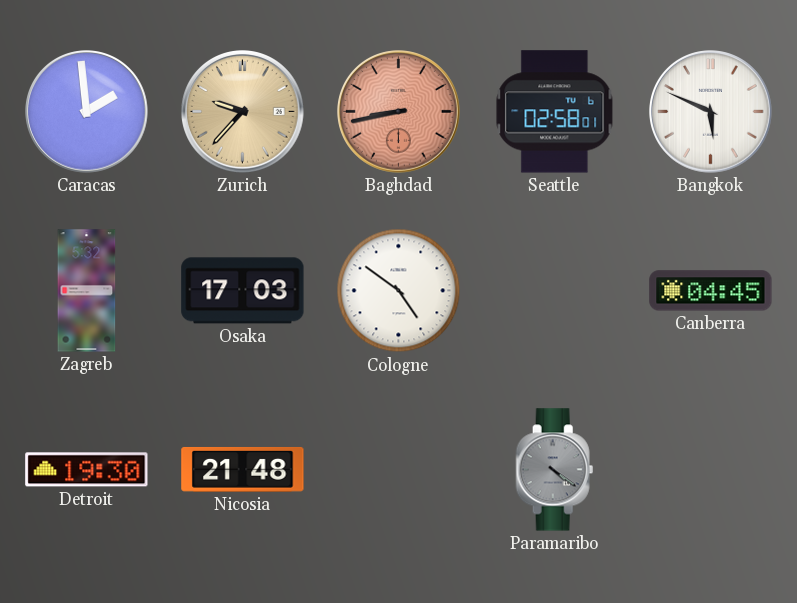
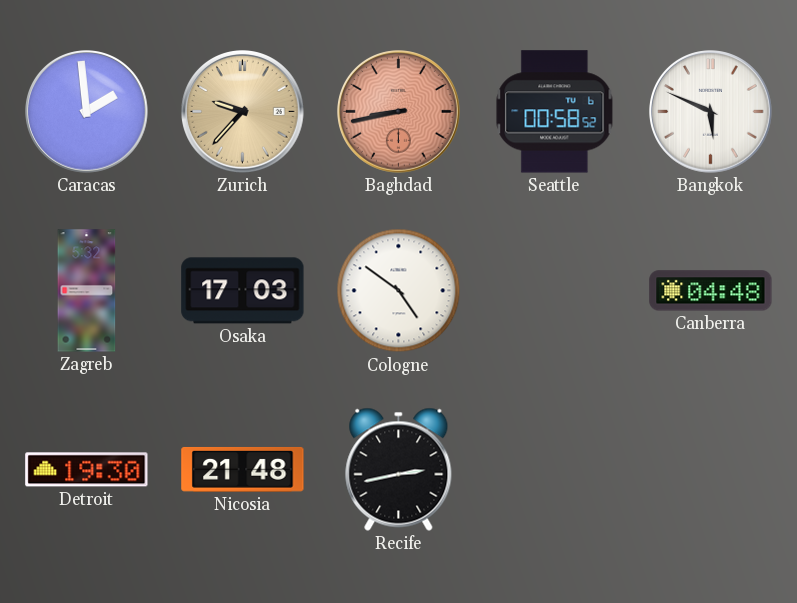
Seattle: 02:58 -> 00:58 (555, 112)
Canberra: 04:45 -> 04:48 (711, 291)
Recife: none -> 2:43 (399, 469)
Paramaribo: 4:21 -> none (555, 470)
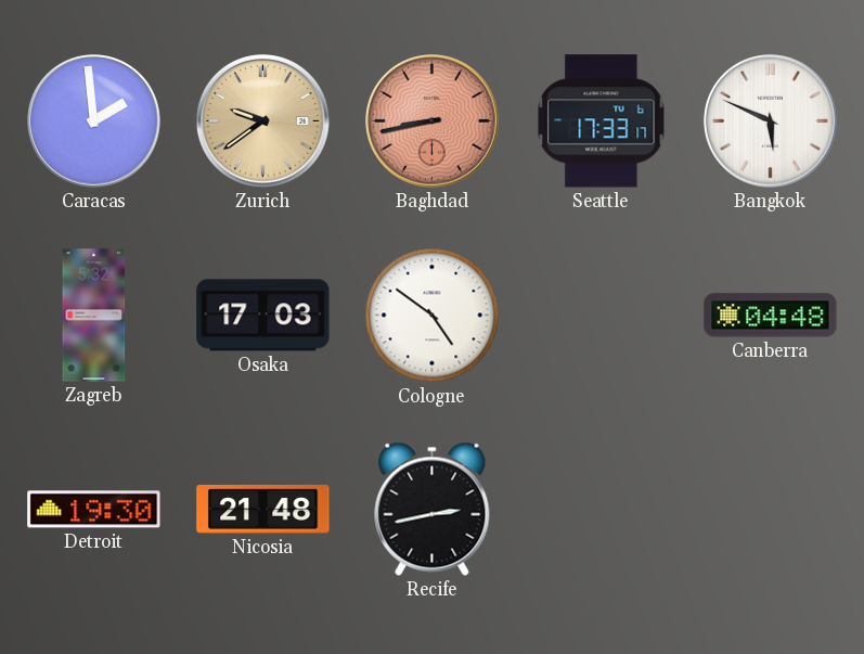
Zurich: 9:37 -> 9:39 (263, 121)
Seattle: 00:58 -> 17:33 (602, 121)
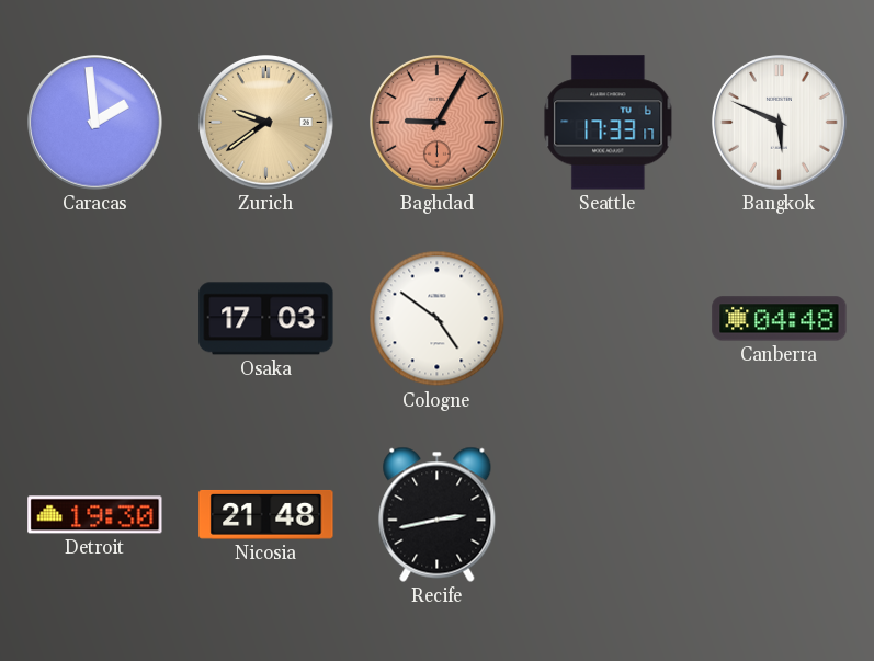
Baghdad: 8:43 -> 9:05 (438, 123)
Zagreb: 5:32 -> none (94, 316)
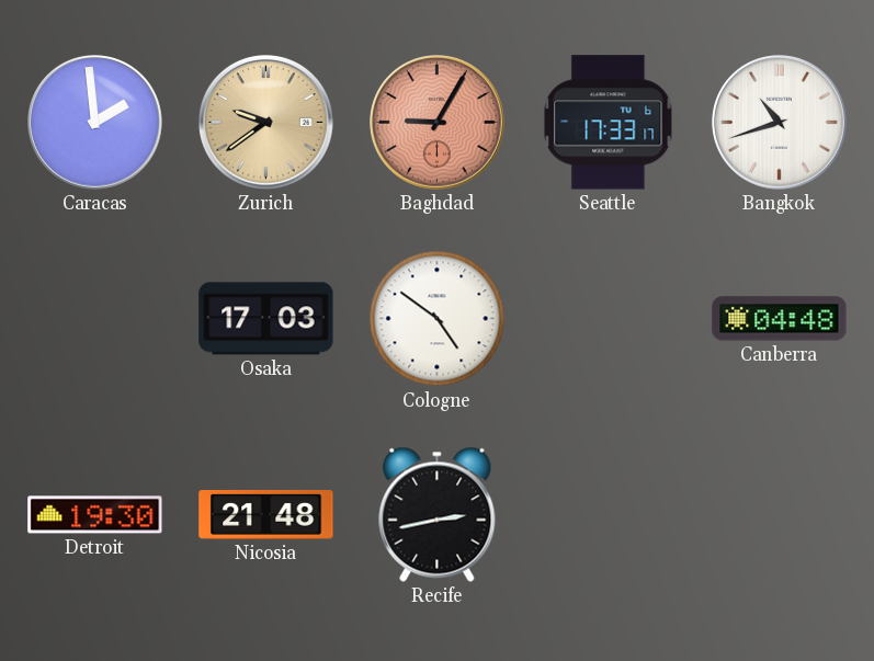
Bangkok: 5:49 -> 10:42 (780, 123)
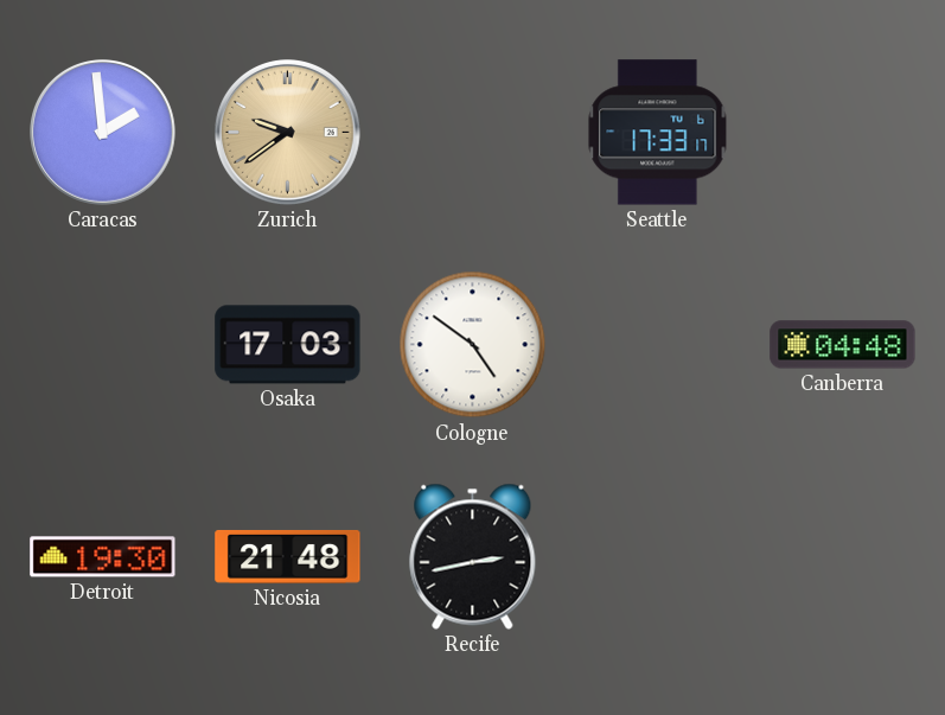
Baghdad: 9:05 -> none (438, 123)
Bangkok: 10:42 -> none (780, 123)
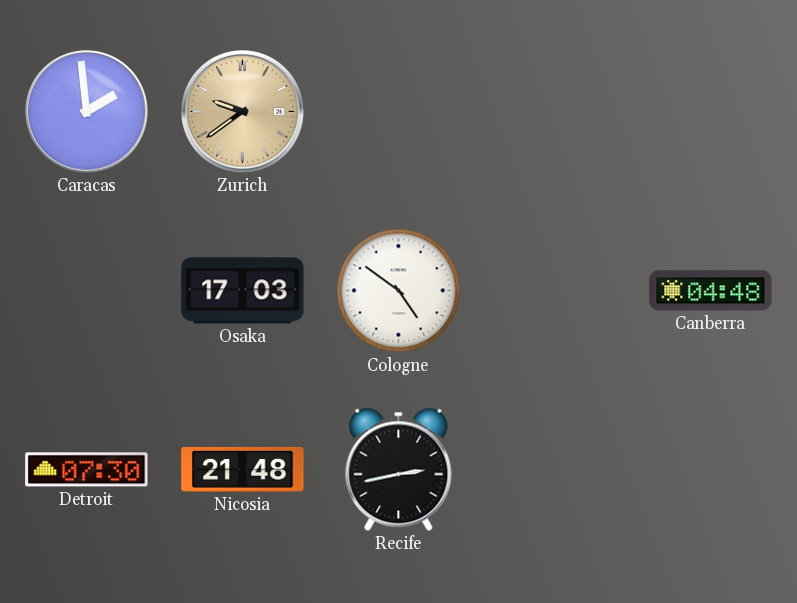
Seattle: 17:33 -> none (658, 133)
Detroit: 19:30 -> 07:30 (87, 470)
